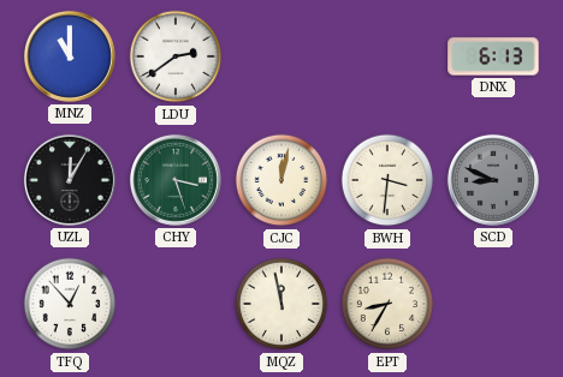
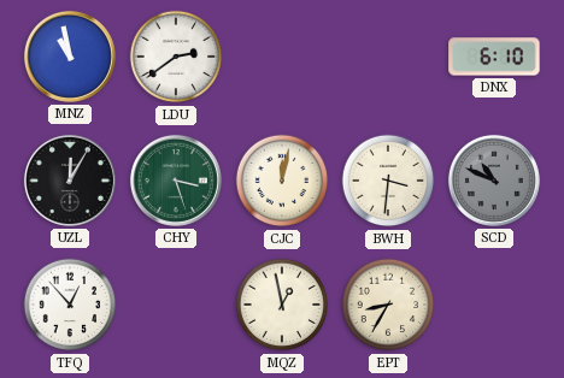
MNZ: 11:00 -> 10:58 (70, 57)
DNX: 6:13 -> 6:10 (494, 57)
SCD: 8:49 -> 10:49 (494, 181)
MQZ: 11:58 -> 12:58 (282, 305)
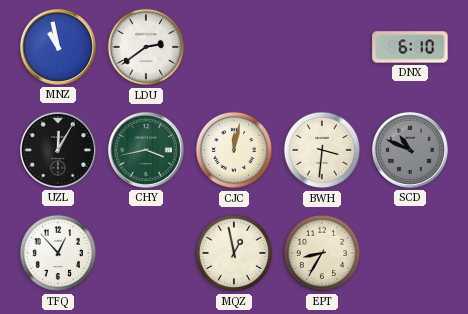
CHY: 3:27 -> 3:43 (146, 150)
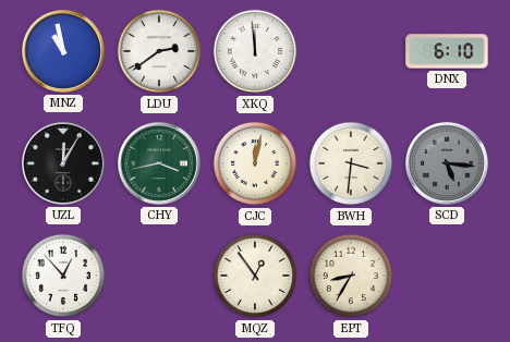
XKQ: none -> 11:59 (255, 51)
SCD: 10:49 -> 5:16 (447, 163)
MQZ: 12:58 -> 12:54 (255, 276)
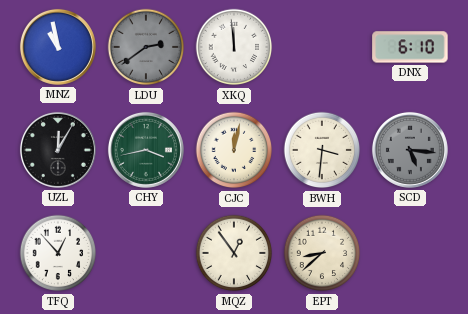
LDU dial: white -> grey (146, 47)
EPT: 8:35 -> 8:38 (322, 253)
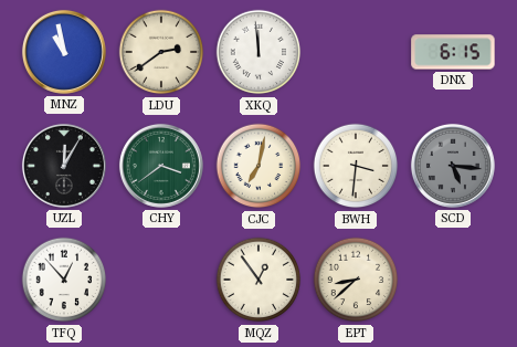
LDU dial: grey -> cream (161, 52)
DNX: 6:10 -> 6:15 (453, 52)
CHY: 3:43 -> 3:39 (161, 166)
CJC: 12:02 -> 7:02 (258, 166)
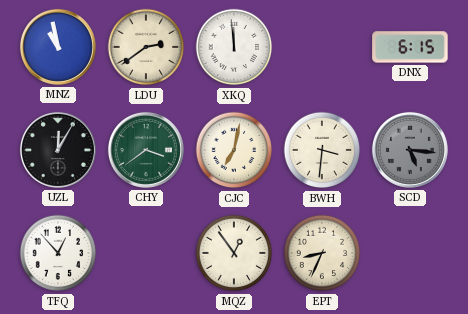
EPT: 8:38 -> 8:34 (322, 253)
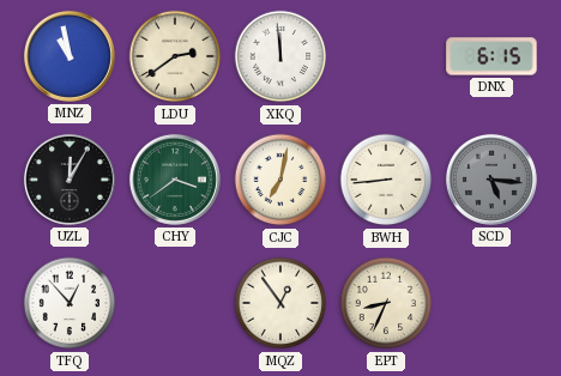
BWH: 3:31 -> 8:44 (386, 180)
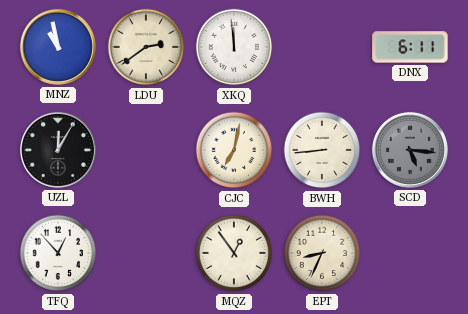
DNX: 6:15 -> 6:11 (410, 47)
CHY: 3:39 -> none (175, 180)
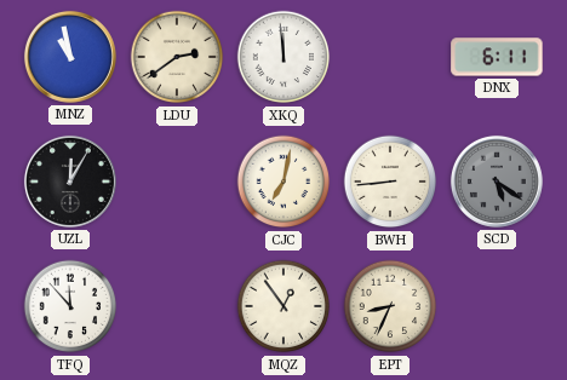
SCD: 5:16 -> 5:21 (497, 182)
TFQ: 12:53 -> 11:53 (70, 306)
